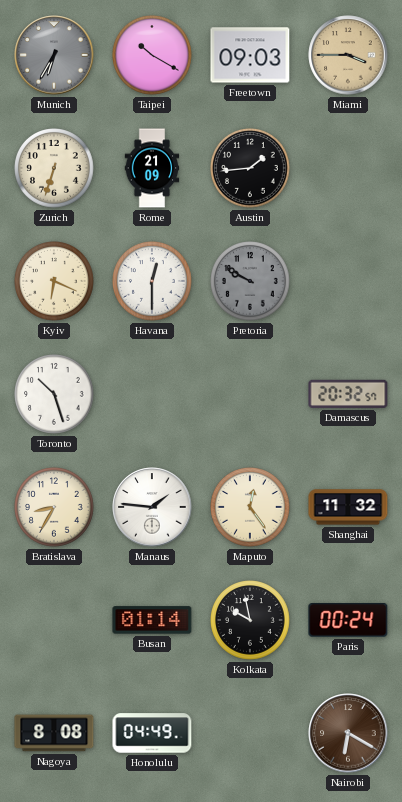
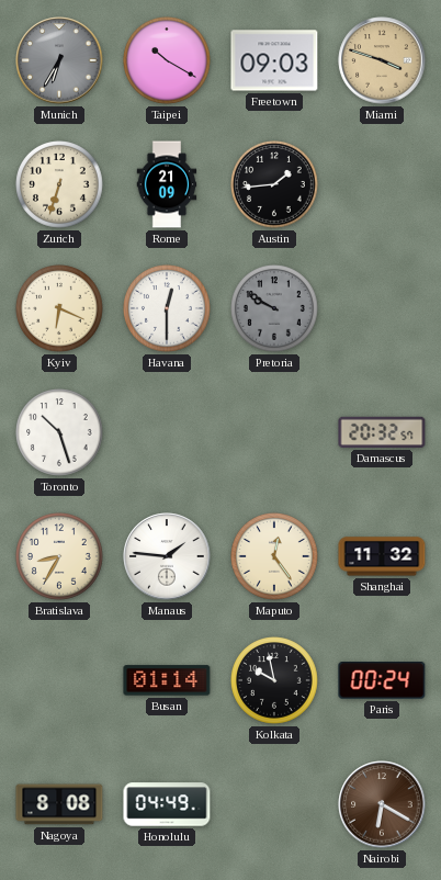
Miami: 3:45 -> 3:48 (382, 60)
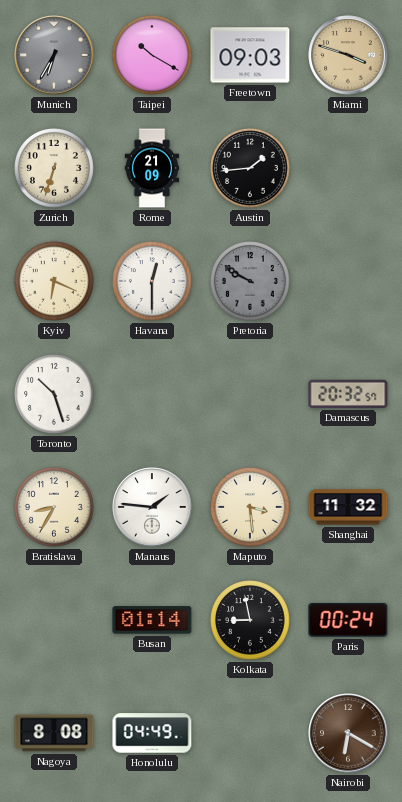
Maputo: 12:24 -> 3:29 (251, 508)
Kolkata: 9:58 -> 8:58 (251, 621)
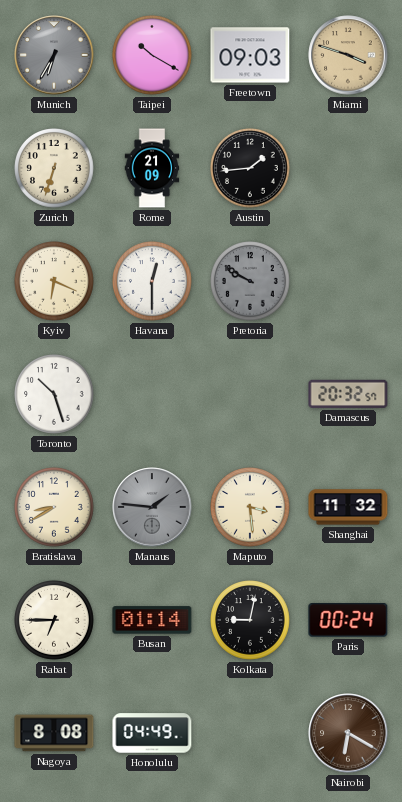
Bratislava: 8:35 -> 8:40 (55, 508)
Manaus dial: white -> grey (152, 507)
Rabat: none -> 6:45 (55, 621)
Kolkata: 8:58 -> 9:02 (251, 621)
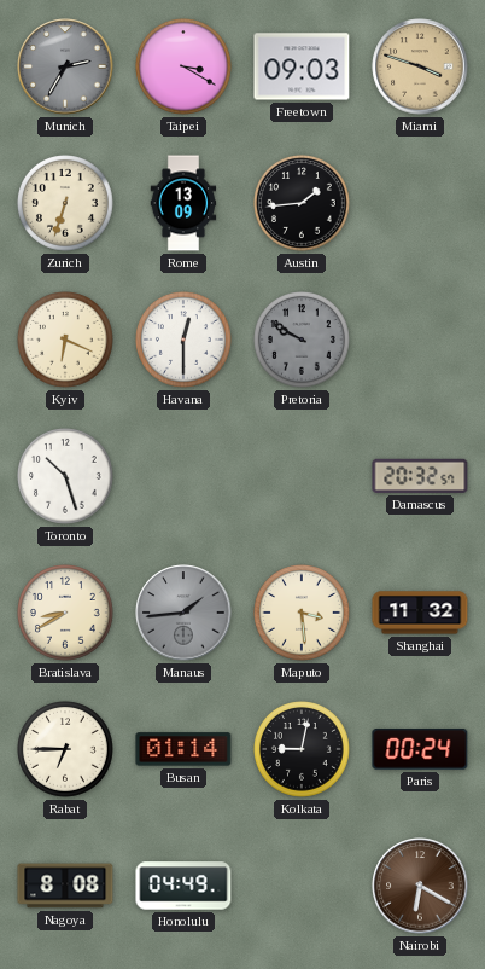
Munich: 6:35 -> 2:35 (65, 66)
Taipei: 10:20 -> 3:20 (185, 68)
Rome: 21:09 -> 13:09 (183, 203)
Manaus: 1:46 -> 1:44 (183, 613)
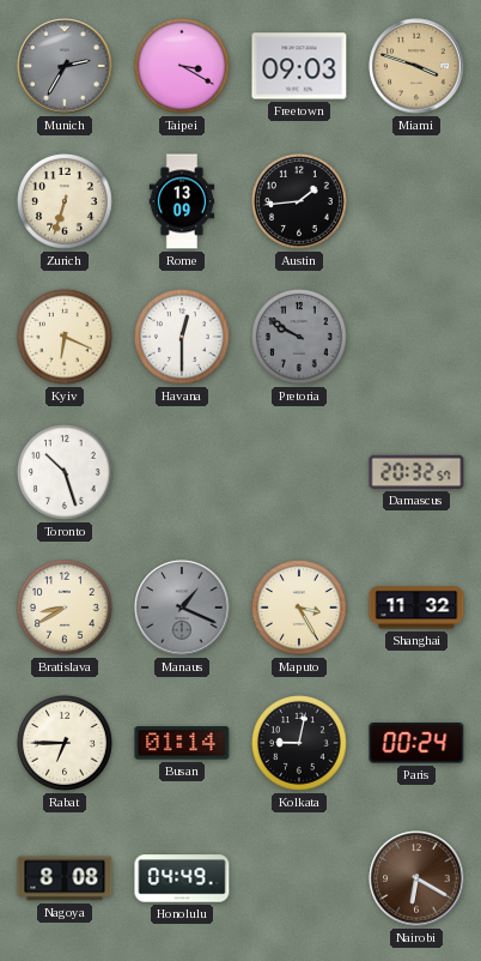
Manaus: 1:44 -> 1:19 (182, 608)
Maputo: 3:29 -> 3:25 (300, 609)
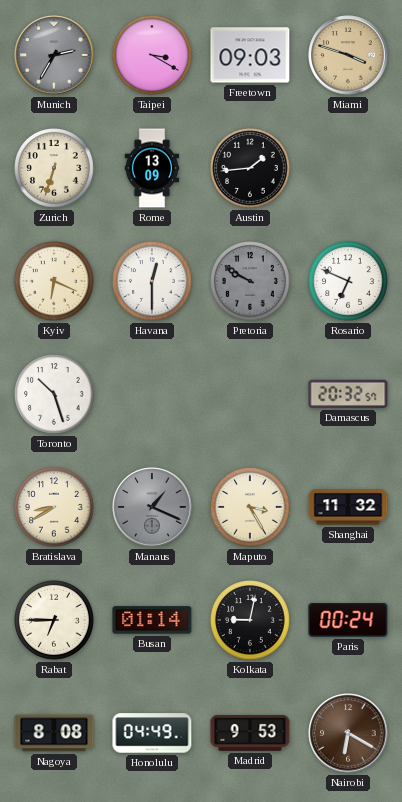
Rosario: none -> 6:49 (349, 282)
Madrid: none -> 9:53 (250, 733)
